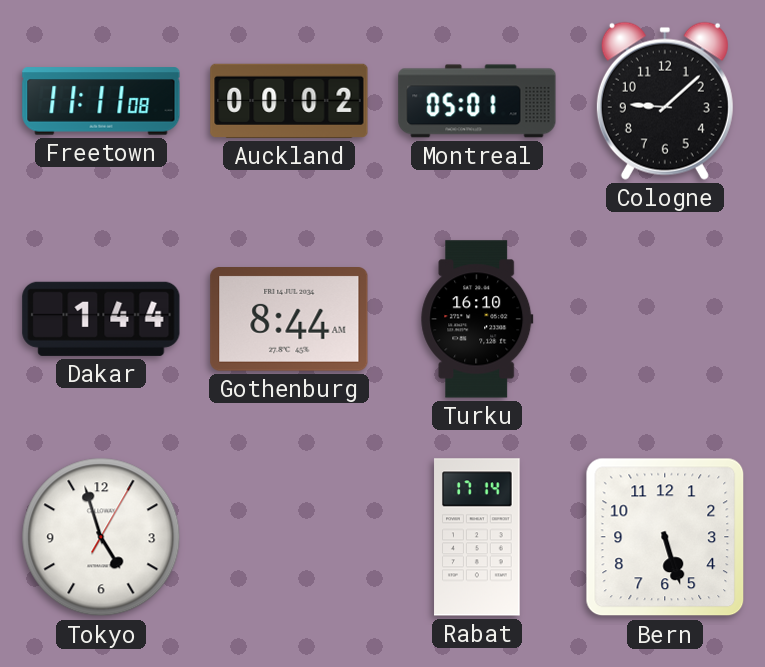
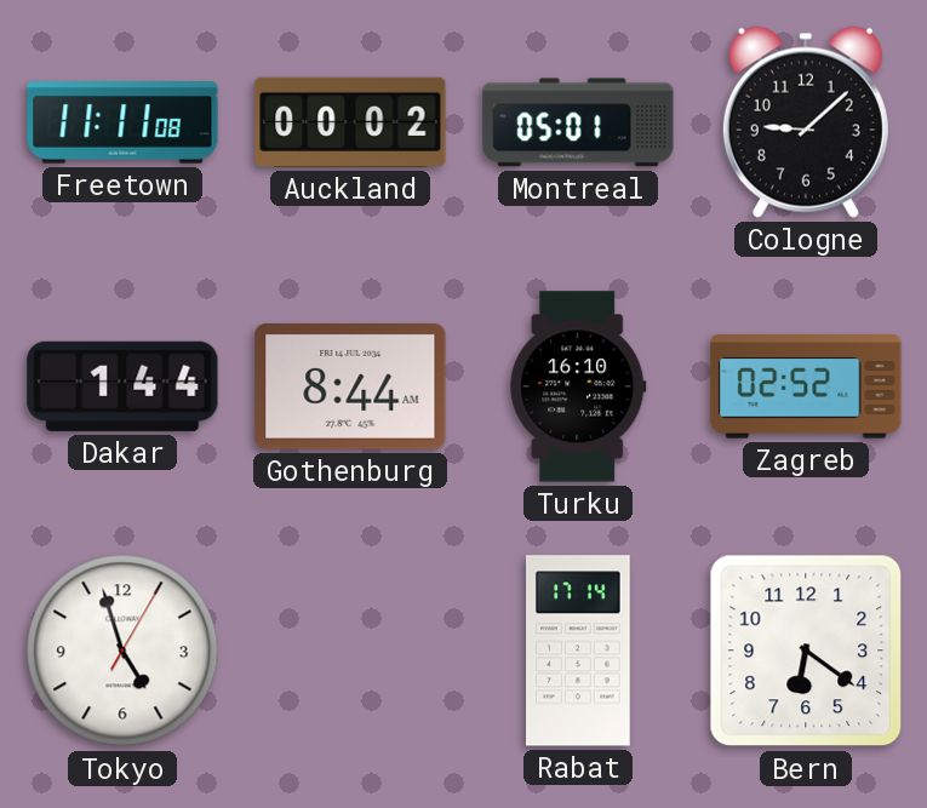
Zagreb: none -> 02:52 (806, 386)
Bern: 5:27 -> 6:21 (806, 651)
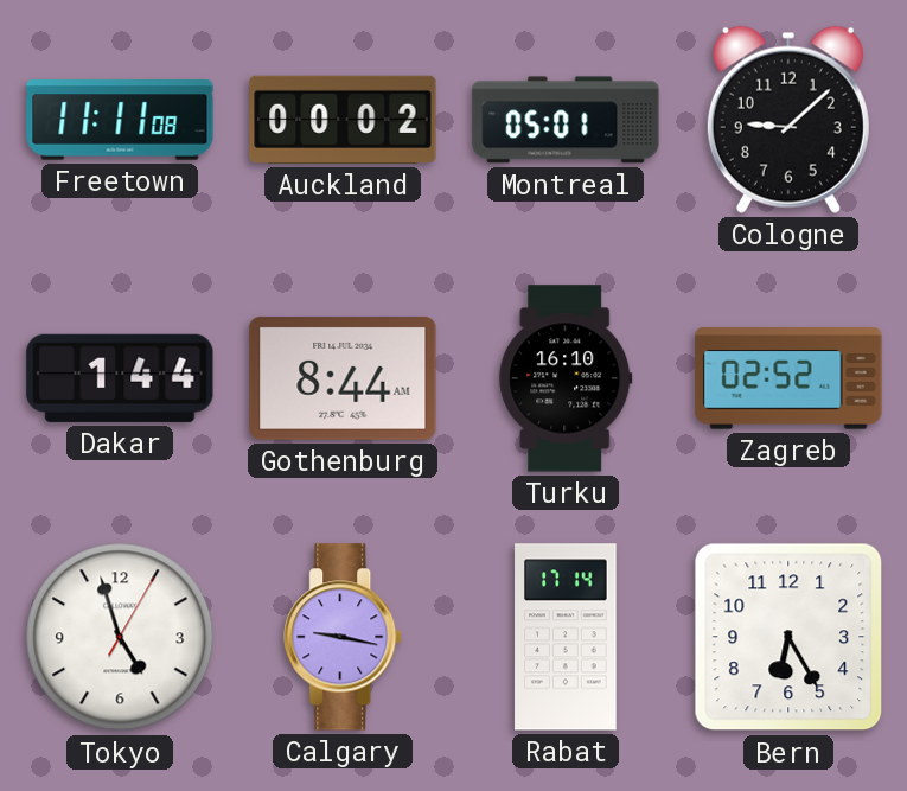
Calgary: none -> 9:17 (344, 637)
Bern: 6:21 -> 6:25 (788, 637)
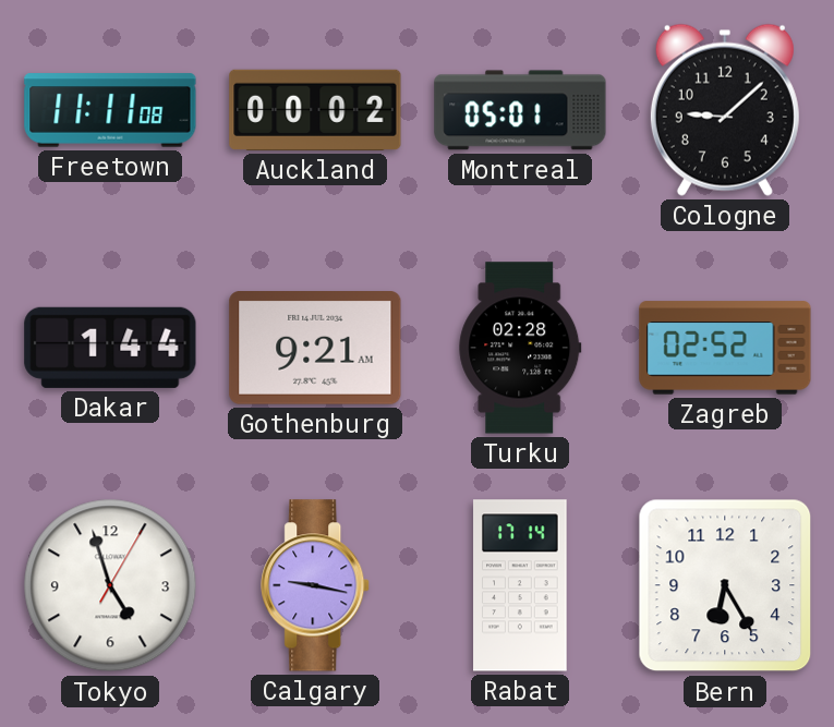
Gothenburg: 8:44 -> 9:21 (315, 349)
Turku: 16:10 -> 02:28 (520, 348)
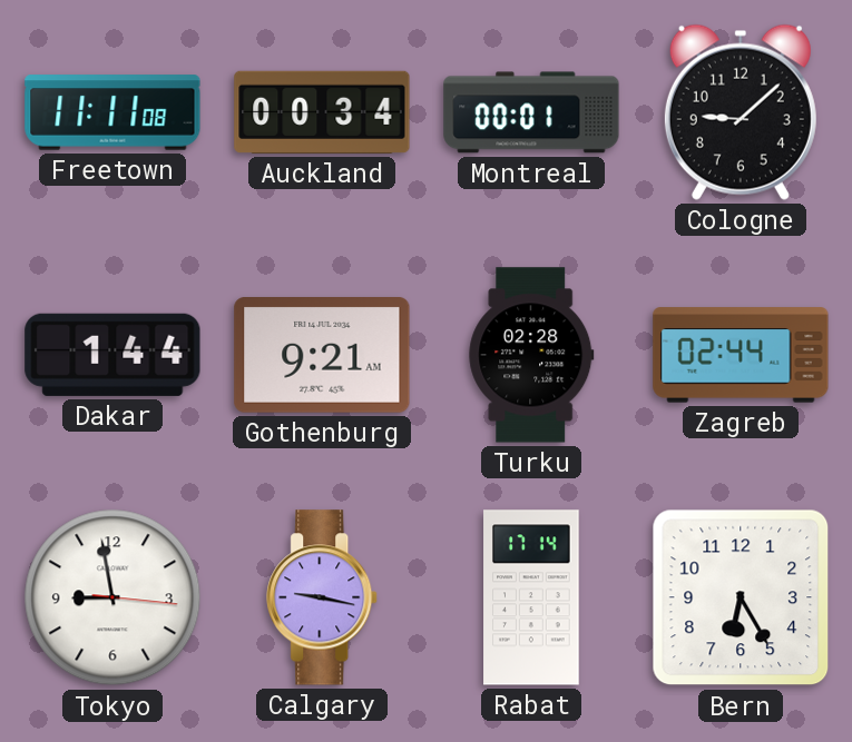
Auckland: 00:02 -> 00:34 (322, 112)
Montreal: 05:01 -> 00:01 (531, 112)
Zagreb: 02:52 -> 02:44 (741, 355)
Tokyo: 4:57 -> 8:58 (112, 597)
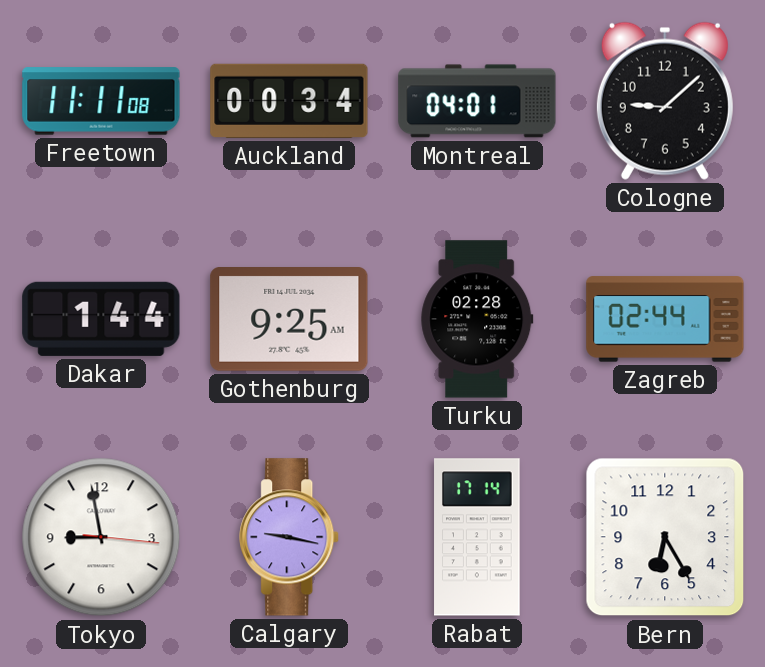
Montreal: 00:01 -> 04:01 (477, 101)
Gothenburg: 9:21 -> 9:25 (289, 320)
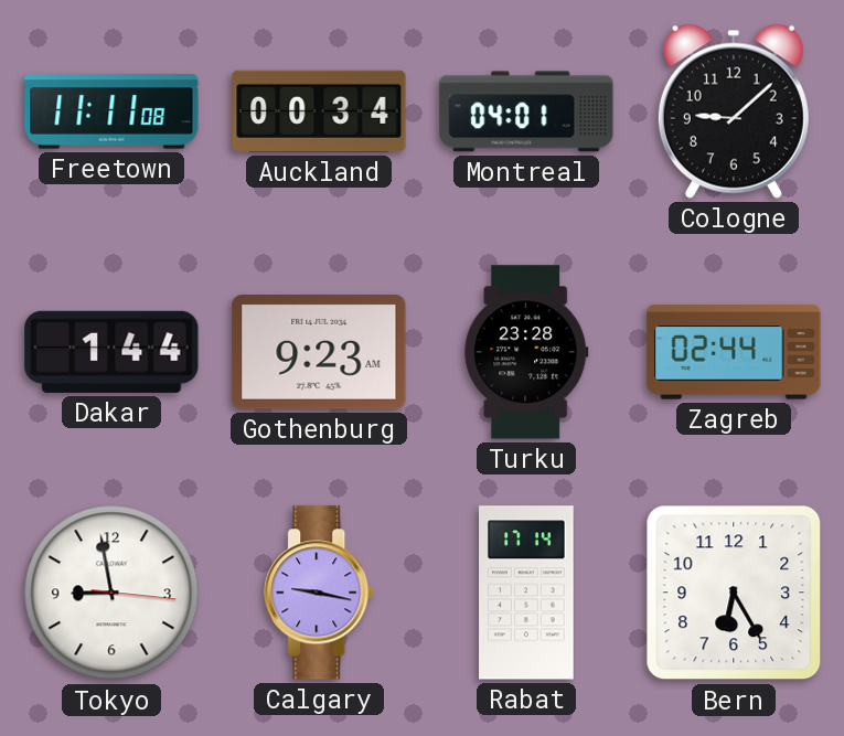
Gothenburg: 9:25 -> 9:23 (319, 353)
Turku: 02:28 -> 23:28 (526, 352)
